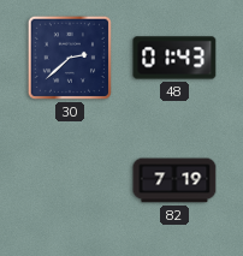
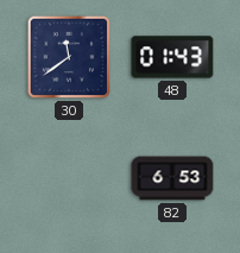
30: 2:38 -> 11:39 (69, 57)
82: 7:19 -> 6:53 (172, 178)
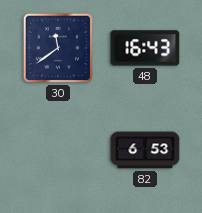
48: 01:43 -> 16:43 (145, 48)
